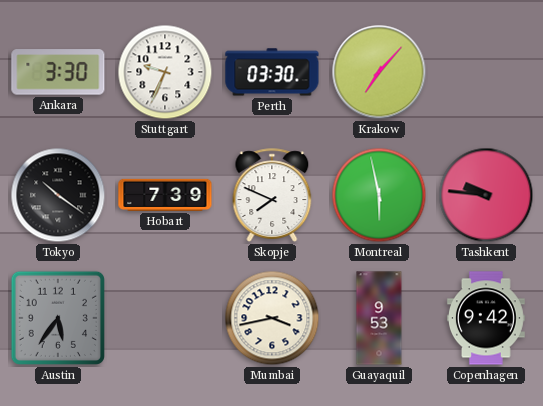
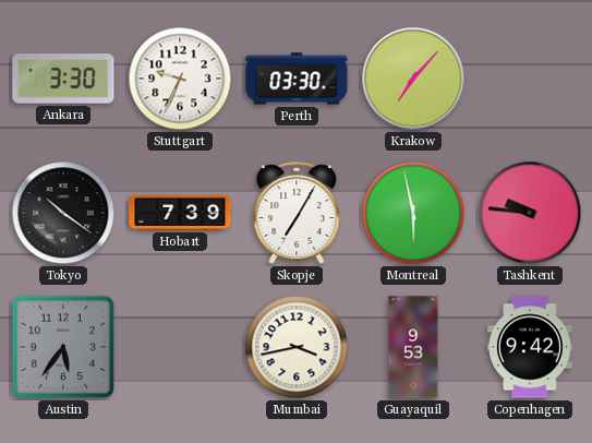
Skopje: 7:49 -> 7:05 (297, 213)
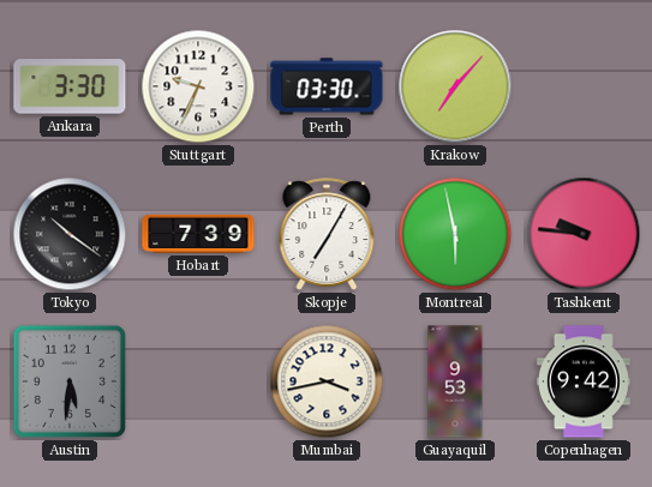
Austin: 5:36 -> 5:31 (70, 381)
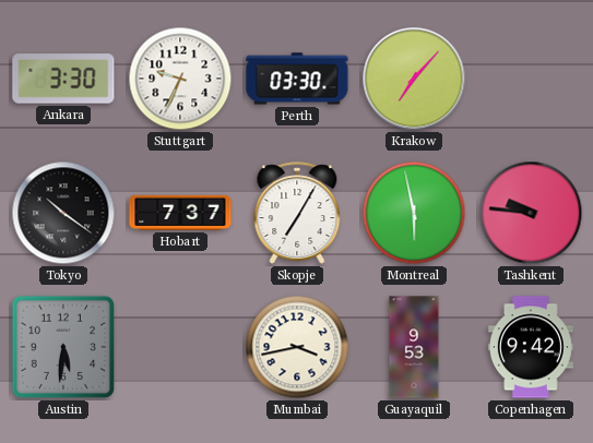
Hobart: 7:39 -> 7:37 (180, 213)
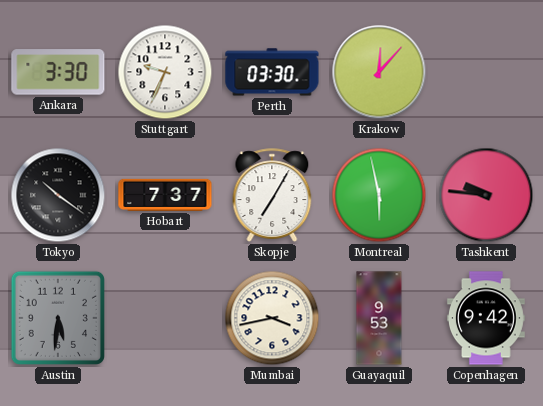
Krakow: 7:07 -> 12:07 (379, 72)
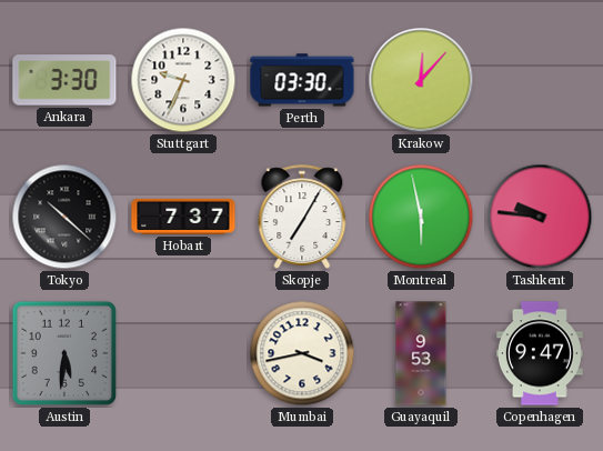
Tokyo: 10:21 -> 10:22 (64, 217)
Copenhagen: 9:42 -> 9:47 (540, 353)
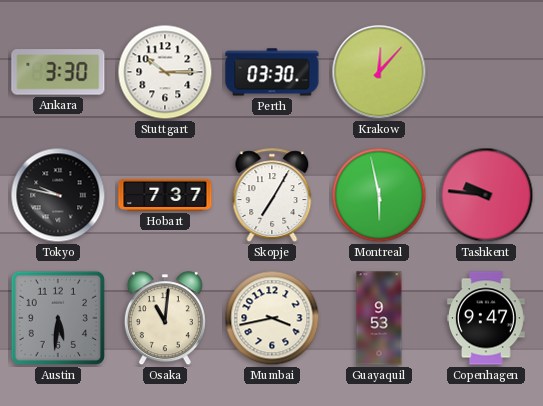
Stuttgart: 9:34 -> 10:15 (165, 72)
Tokyo: 10:22 -> 9:47 (58, 195)
Osaka: none -> 11:01 (165, 319)
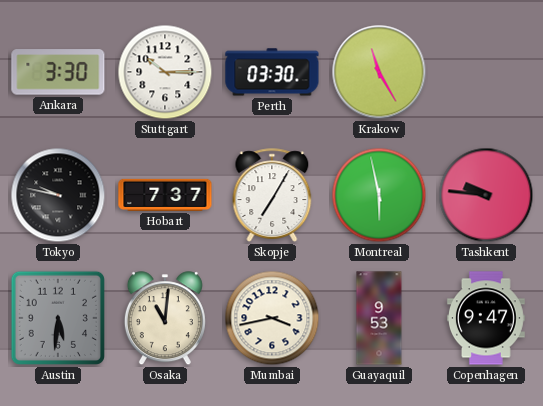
Krakow: 12:07 -> 11:25 (379, 72)
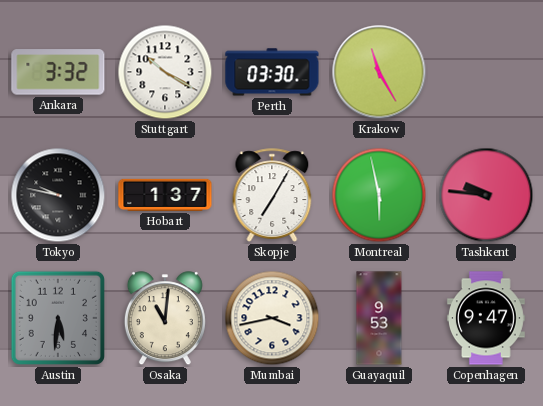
Ankara: 3:30 -> 3:32 (58, 72)
Stuttgart: 10:15 -> 10:20 (165, 72)
Hobart: 7:37 -> 1:37 (165, 195)
